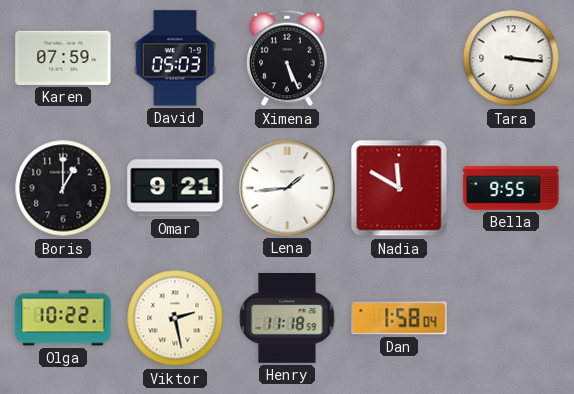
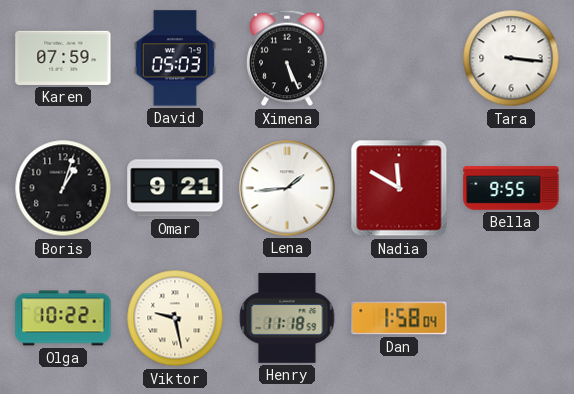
Boris: 1:00 -> 1:03 (63, 188)
Viktor: 2:28 -> 9:28 (175, 318)
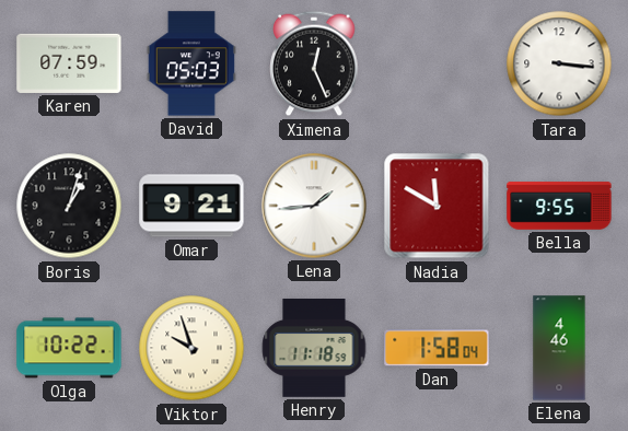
Ximena: 5:26 -> 12:26 (314, 63)
Viktor: 9:28 -> 9:57 (191, 348)
Elena: none -> 4:46 (559, 348)
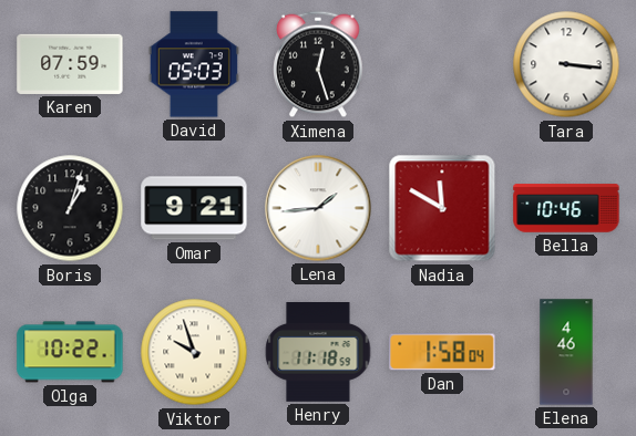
Ximena: 12:26 -> 12:27 (318, 64)
Bella: 9:55 -> 10:46 (566, 208)
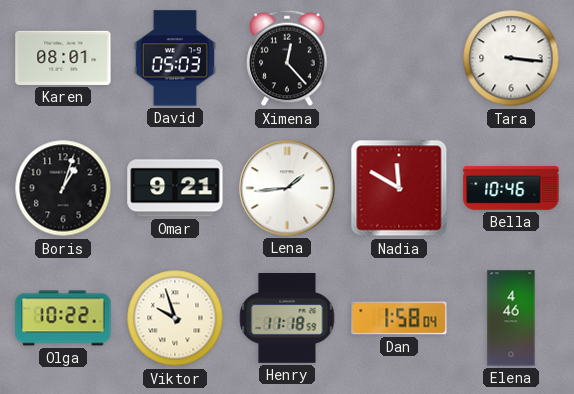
Karen: 07:59 -> 08:01 (63, 58)
Ximena: 12:27 -> 12:23 (287, 58)
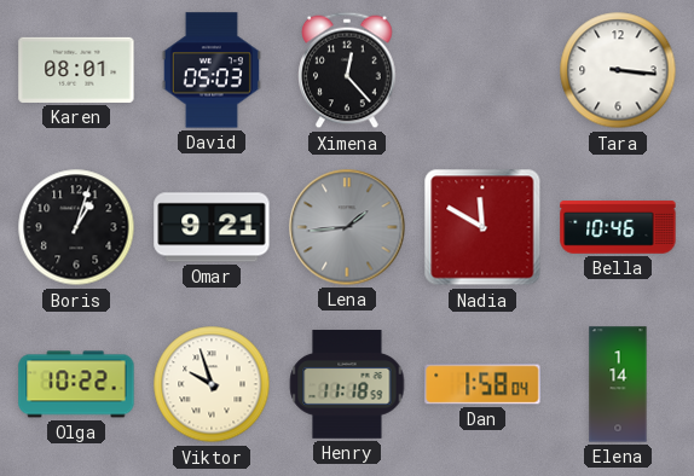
Lena dial: white -> grey (347, 227)
Elena: 4:46 -> 1:14 (618, 384)
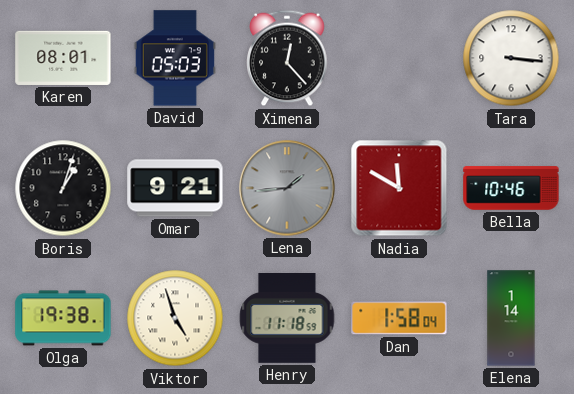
Olga: 10:22 -> 19:38 (63, 318)
Viktor: 9:57 -> 4:57 (175, 318)
